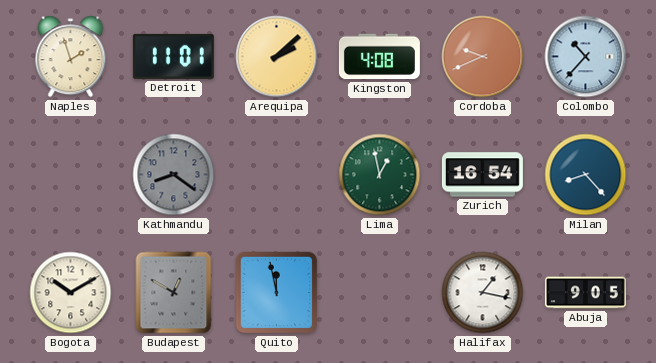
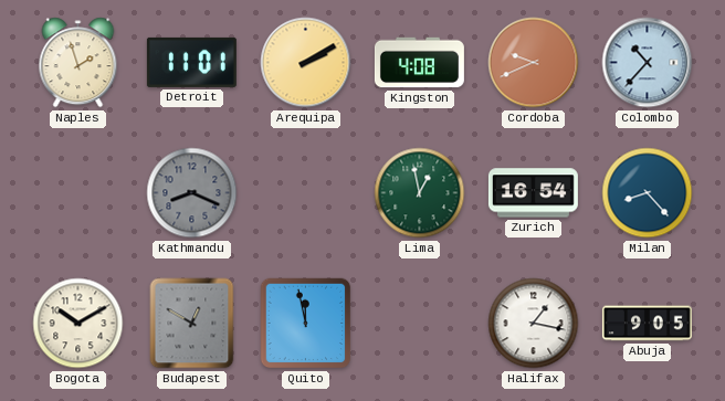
Arequipa: 2:08 -> 2:10 (306, 63)
Kathmandu: 8:21 -> 8:19 (192, 193)
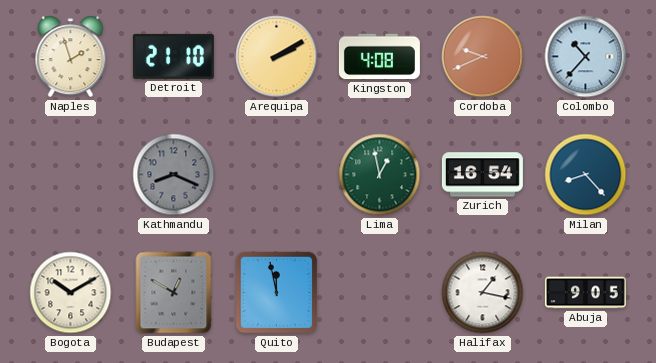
Detroit: 11:01 -> 21:10 (173, 56)
